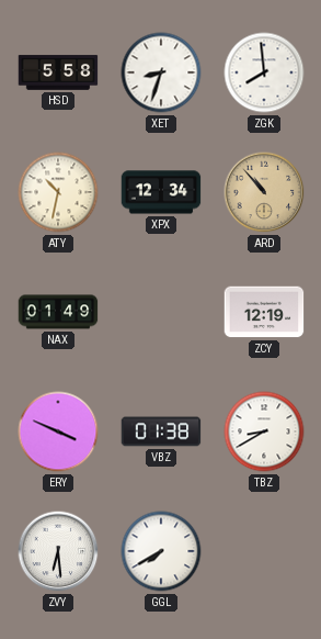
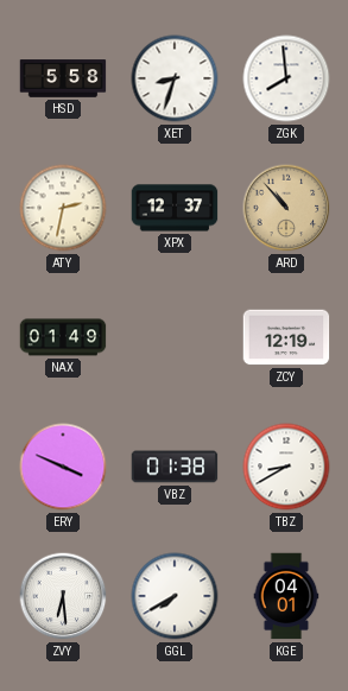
ATY: 10:32 -> 2:32 (63, 208)
XPX: 12:34 -> 12:37 (175, 208)
KGE: none -> 04:01 (286, 596)
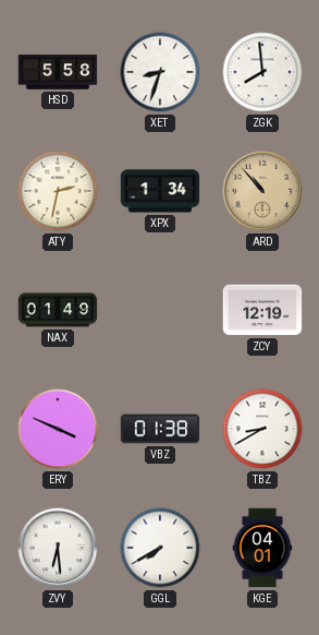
XPX: 12:37 -> 1:34 (160, 191)
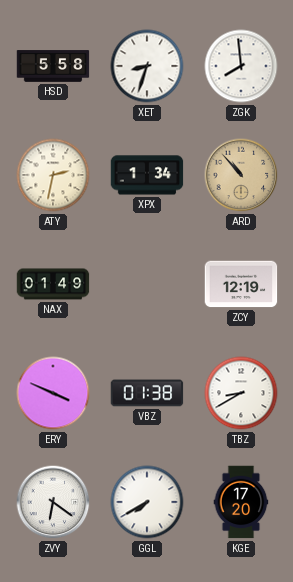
ZVY: 6:29 -> 6:21 (53, 502)
KGE: 04:01 -> 17:20 (241, 502)
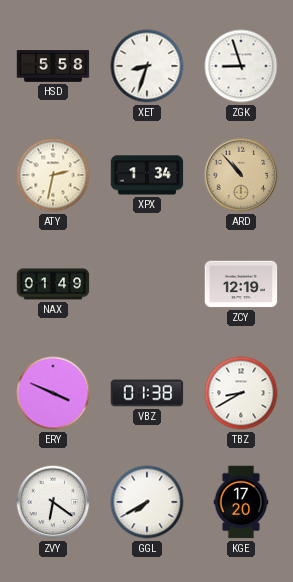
ZGK: 7:59 -> 8:57 (241, 66)
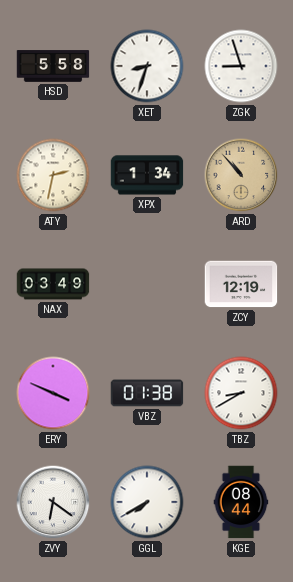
NAX: 01:49 -> 03:49 (53, 284)
KGE: 17:20 -> 08:44 (241, 502)
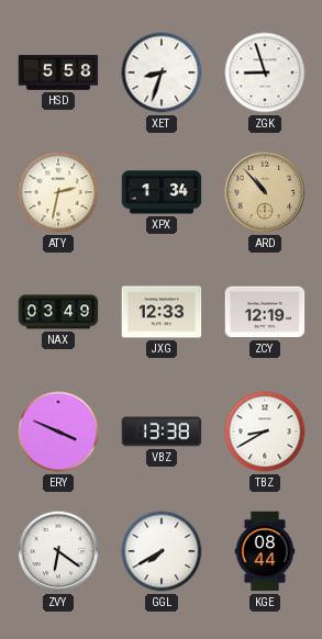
JXG: none -> 12:33 (162, 312)
VBZ: 01:38 -> 13:38 (162, 431)
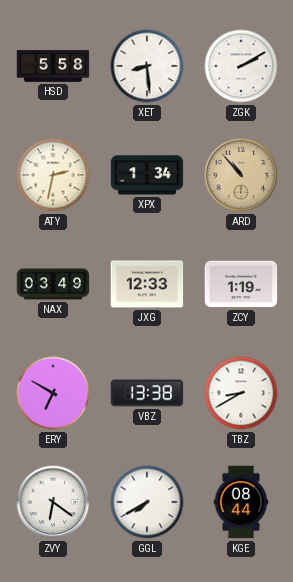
XET: 8:33 -> 8:29 (147, 66)
ZGK: 8:57 -> 2:10 (241, 66)
ZCY: 12:19 -> 1:19 (241, 284)
ERY: 3:49 -> 6:50 (53, 393)
